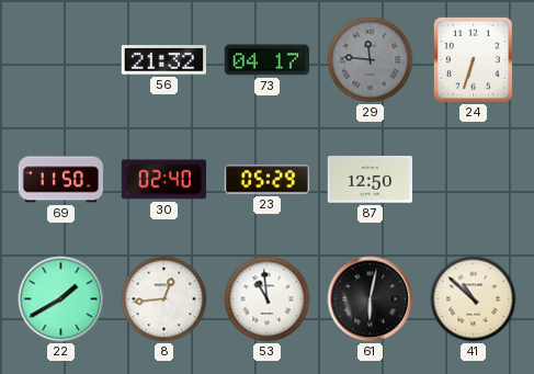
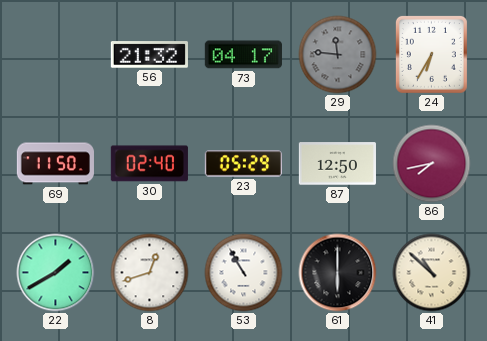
24: 6:33 -> 6:35 (431, 54)
86: none -> 7:43 (432, 164)
8: 12:44 -> 12:42 (150, 273)
53: 10:59 -> 10:55 (244, 273)
61: 6:02 -> 6:00 (338, 273)
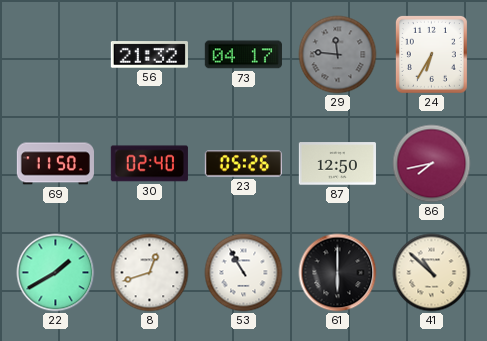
23: 05:29 -> 05:26 (243, 164)
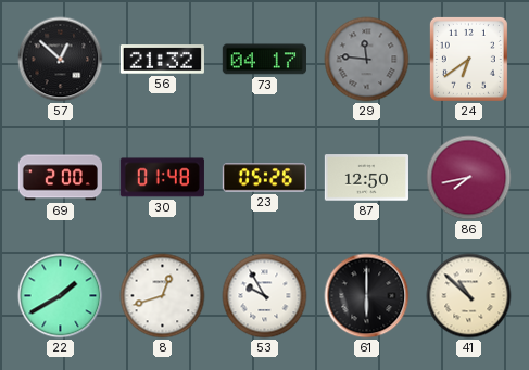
57: none -> 12:52 (61, 60)
24: 6:35 -> 6:39 (468, 59)
69: 11:50 -> 2:00 (60, 178)
30: 02:40 -> 01:48 (162, 178)
53: 10:55 -> 9:55 (265, 296)
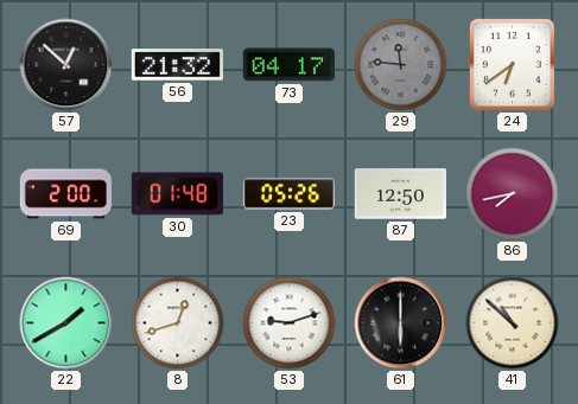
53: 9:55 -> 9:12 (290, 323)
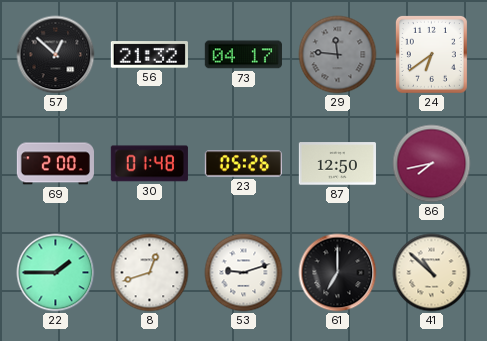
22: 1:40 -> 1:45 (56, 273)
61: 6:00 -> 7:00 (338, 273)
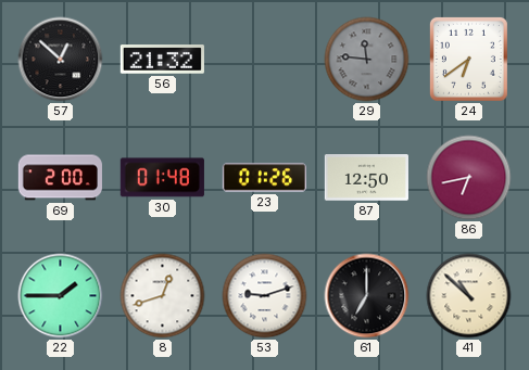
73: 04:17 -> none (243, 55)
23: 05:26 -> 01:26 (264, 178)
86: 7:43 -> 6:43 (469, 178)
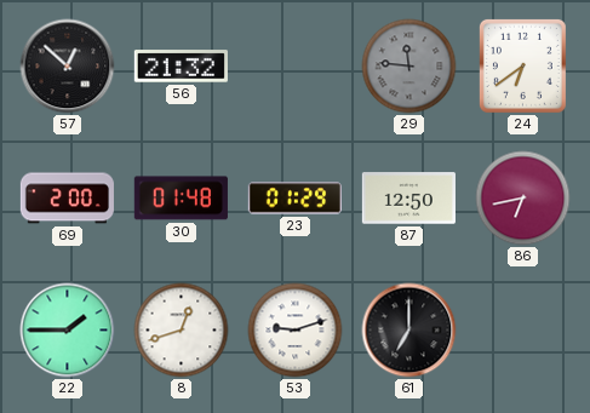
23: 01:26 -> 01:29 (294, 199)
41: 10:52 -> none (469, 296)
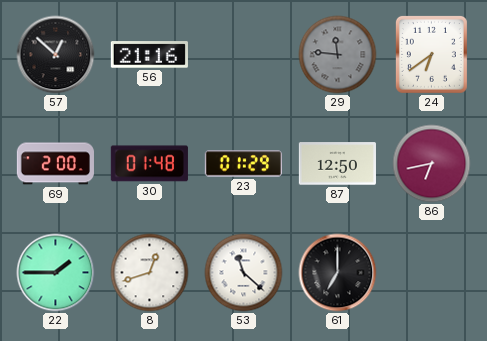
56: 21:32 -> 21:16 (149, 55)
53: 9:12 -> 11:22 (244, 273)
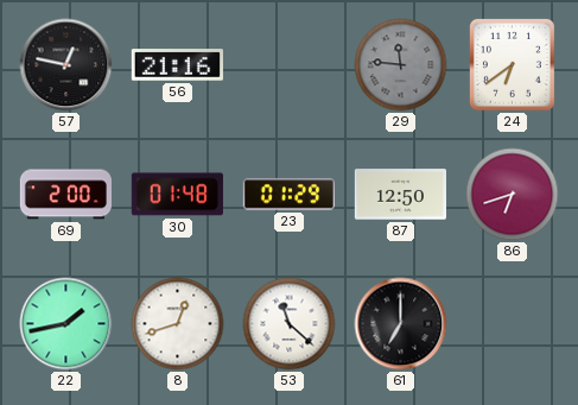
57: 12:52 -> 12:47 (66, 65)
86: 6:43 -> 6:42 (513, 195)
22: 1:45 -> 1:43 (66, 324)
